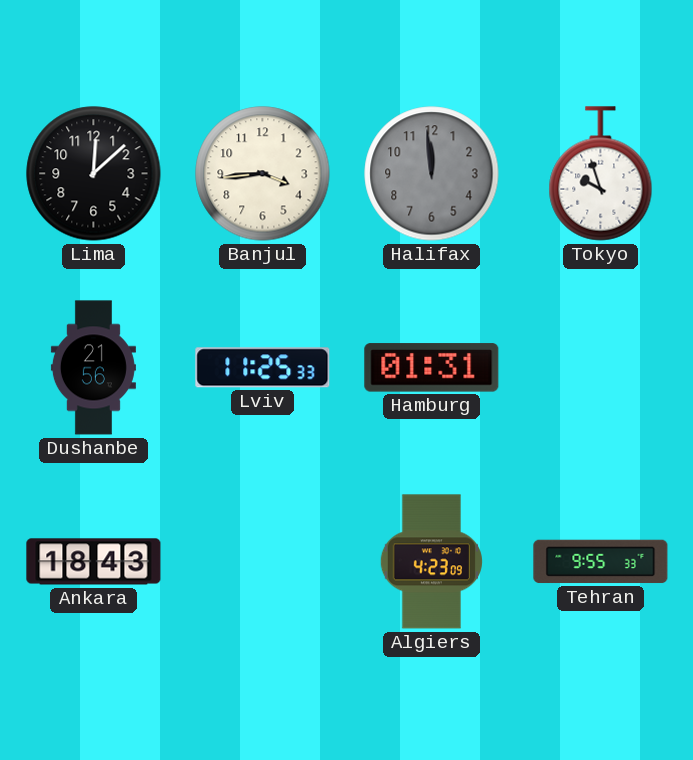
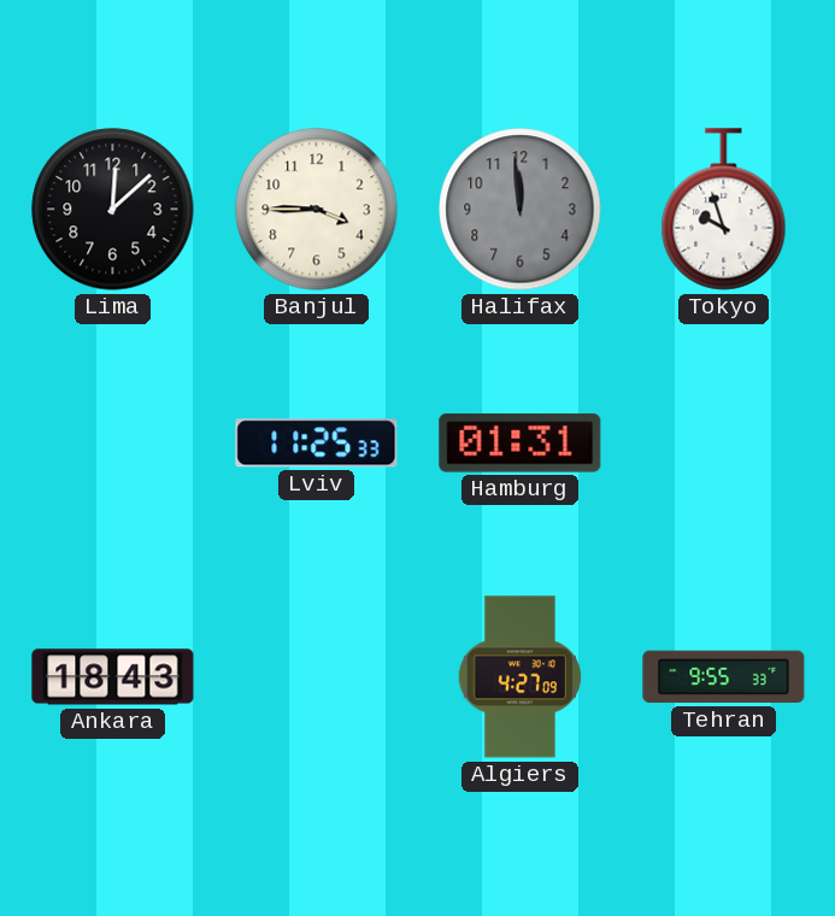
Banjul: 3:44 -> 3:45 (317, 210)
Dushanbe: 21:56 -> none (93, 368)
Algiers: 4:23 -> 4:27 (519, 677)
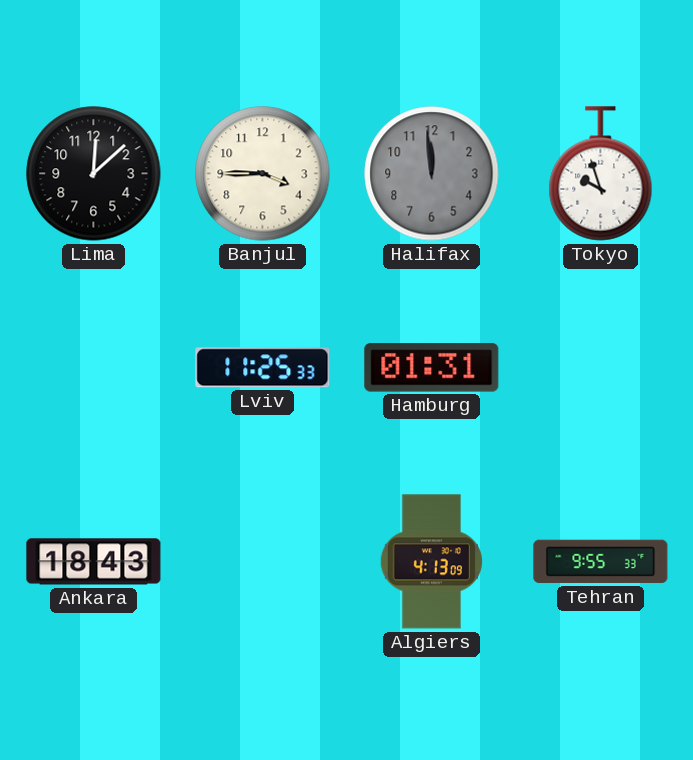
Algiers: 4:27 -> 4:13 (431, 562)
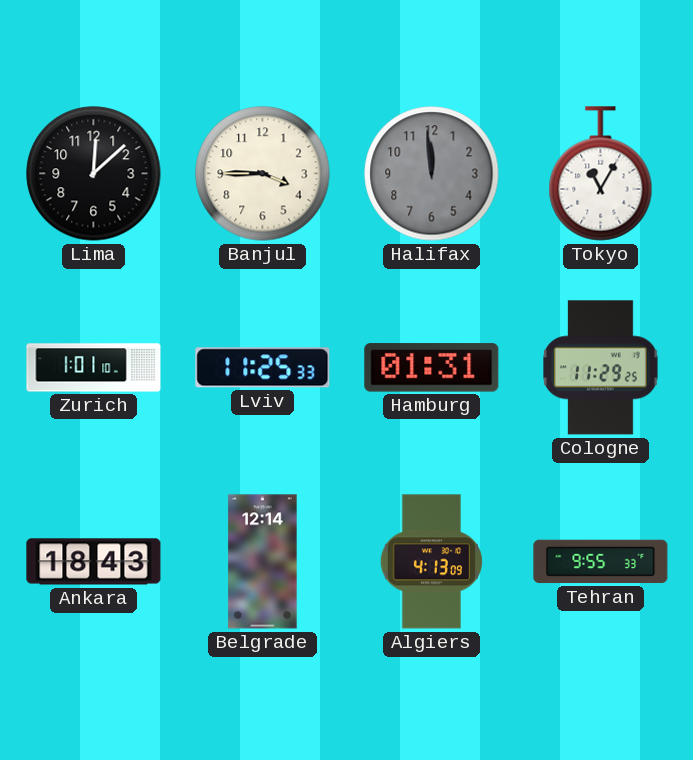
Tokyo: 9:57 -> 11:05 (601, 174)
Zurich: none -> 1:01 (94, 368)
Cologne: none -> 11:29 (601, 368)
Belgrade: none -> 12:14 (263, 562)
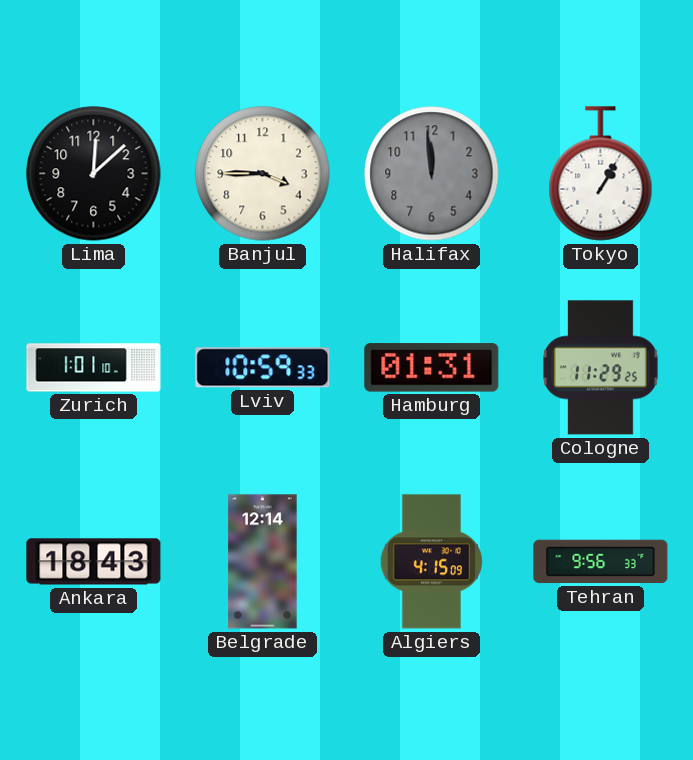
Tokyo: 11:05 -> 1:05 (601, 174)
Lviv: 11:25 -> 10:59 (263, 368)
Algiers: 4:13 -> 4:15 (431, 562)
Tehran: 9:55 -> 9:56 (601, 562)
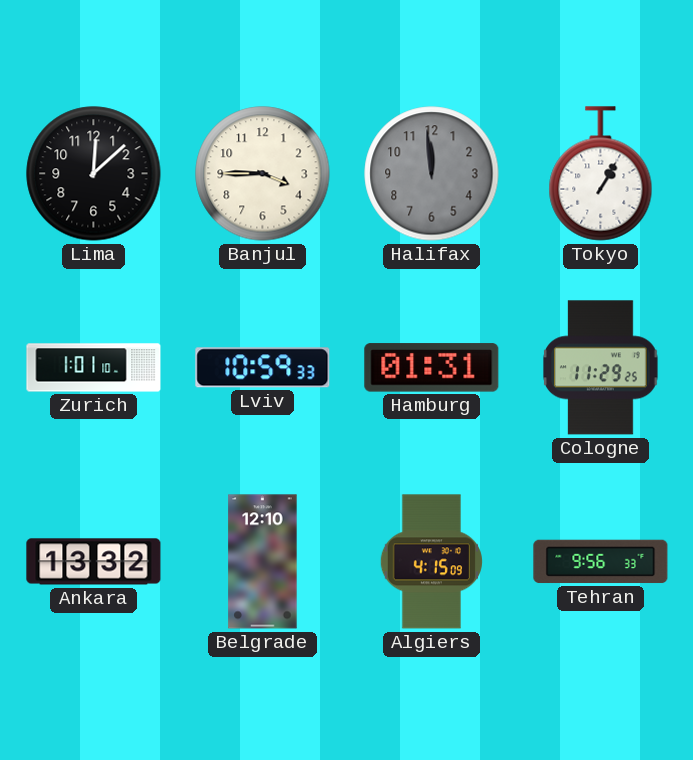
Ankara: 18:43 -> 13:32 (94, 562)
Belgrade: 12:14 -> 12:10 (263, 562)
